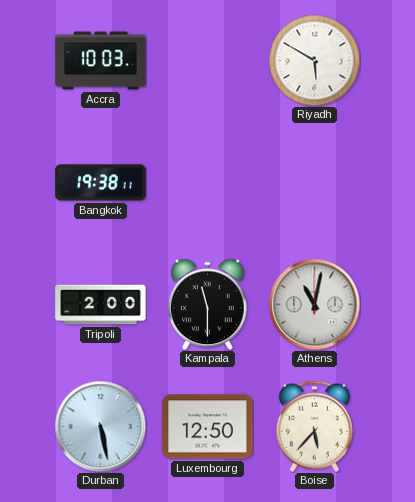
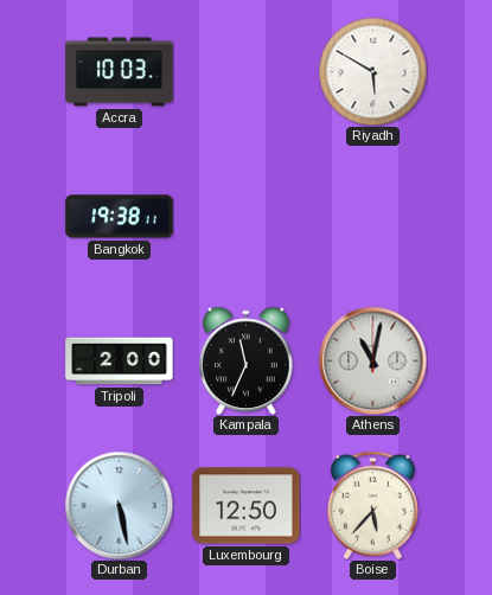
Kampala: 11:30 -> 11:34 (247, 360)
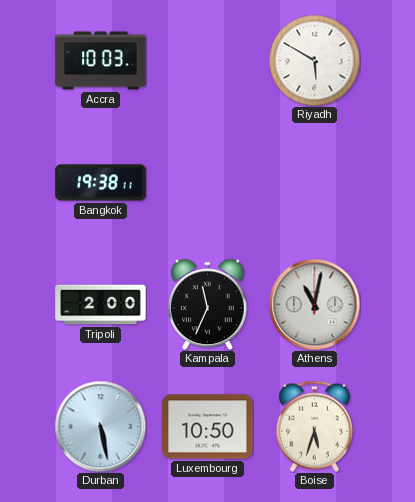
Luxembourg: 12:50 -> 10:50 (208, 427)
Boise: 5:37 -> 5:33 (314, 426)
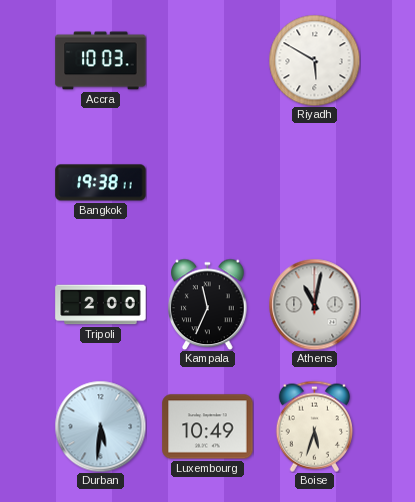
Durban: 5:28 -> 5:31 (100, 426)
Luxembourg: 10:50 -> 10:49 (208, 427)
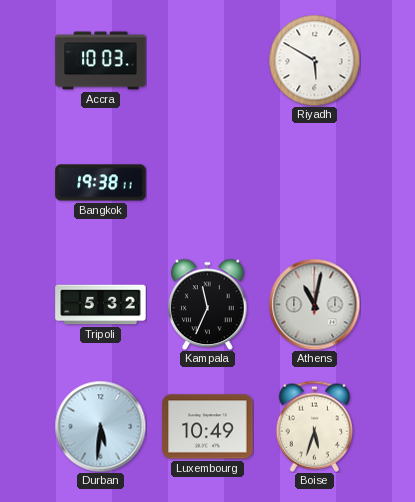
Tripoli: 2:00 -> 5:32 (101, 305)
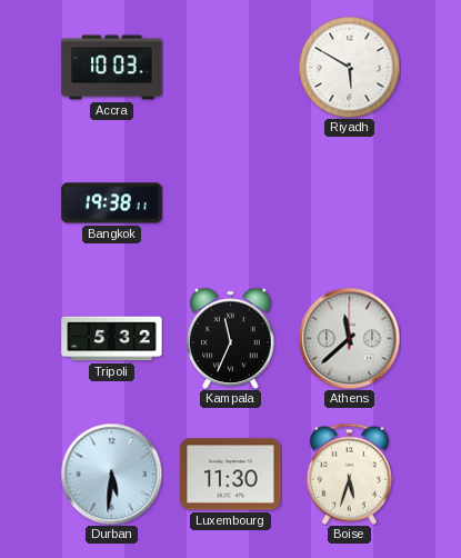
Athens: 11:02 -> 11:38 (349, 338)
Luxembourg: 10:49 -> 11:30 (231, 475)
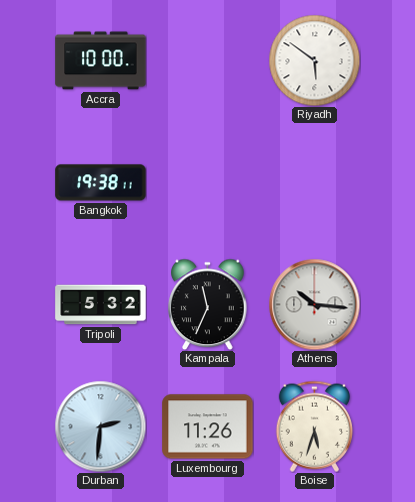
Accra: 10:03 -> 10:00 (101, 61)
Riyadh: 5:50 -> 5:51 (314, 60)
Athens: 11:38 -> 10:16 (314, 304)
Durban: 5:31 -> 2:31 (100, 426)
Luxembourg: 11:30 -> 11:26 (208, 427)
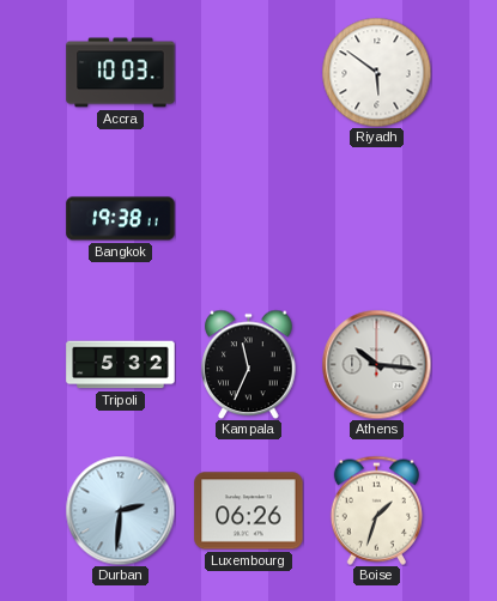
Accra: 10:00 -> 10:03 (121, 73)
Luxembourg: 11:26 -> 06:26 (249, 511)
Boise: 5:33 -> 1:33 (376, 510)
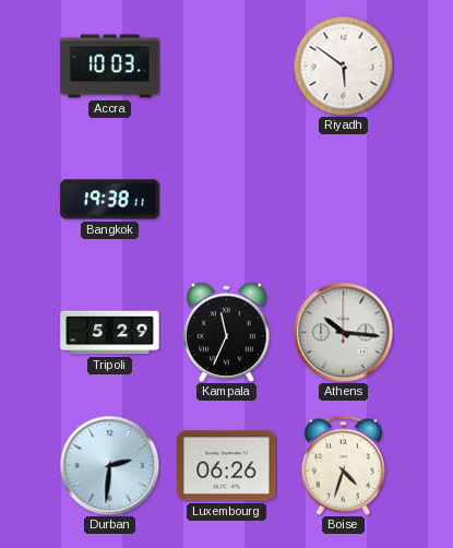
Tripoli: 5:32 -> 5:29 (110, 333)
Boise: 1:33 -> 4:33 (343, 465)
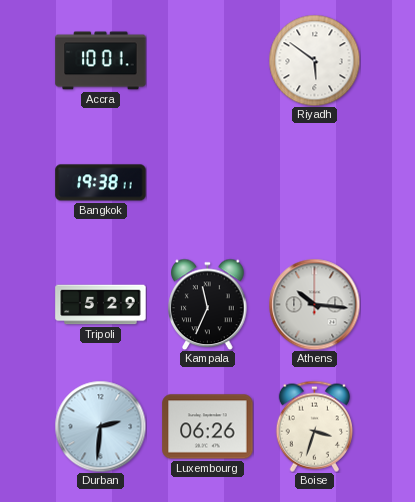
Accra: 10:03 -> 10:01 (101, 61)
Boise: 4:33 -> 3:33 (314, 426)
